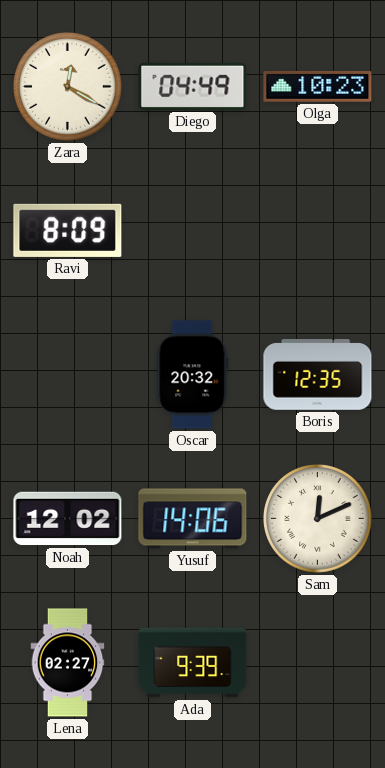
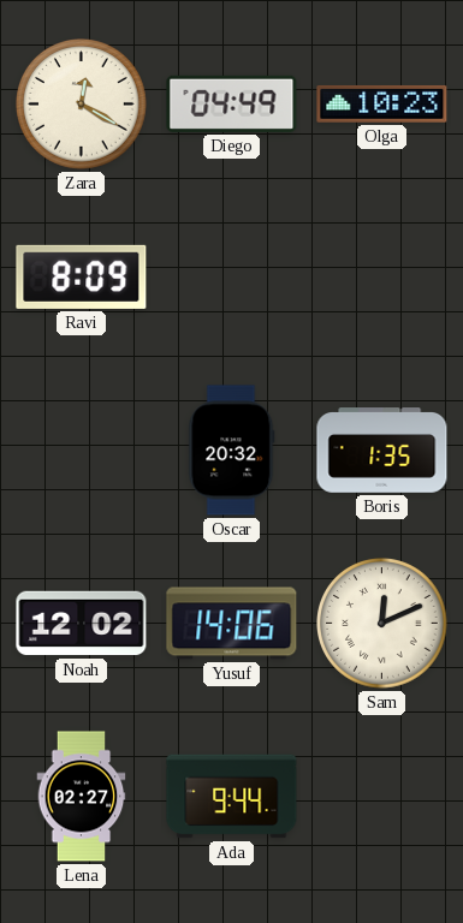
Boris: 12:35 -> 1:35 (382, 451)
Ada: 9:39 -> 9:44 (232, 797)
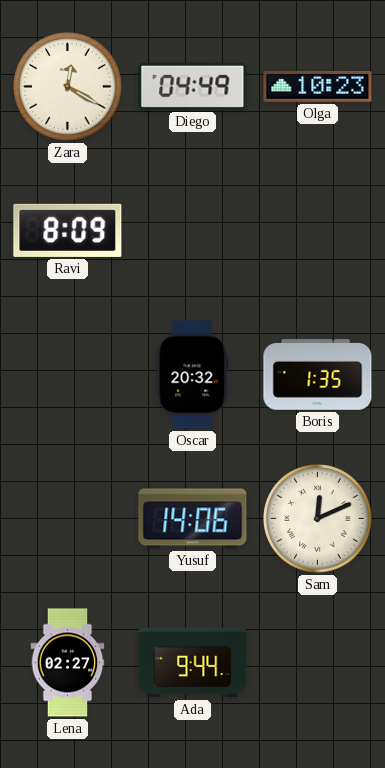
Noah: 12:02 -> none (82, 624)
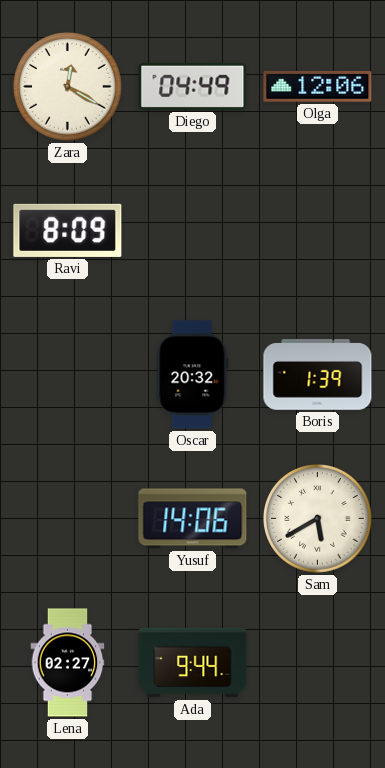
Olga: 10:23 -> 12:06 (318, 86)
Boris: 1:35 -> 1:39 (318, 375)
Sam: 12:11 -> 5:40 (318, 519)
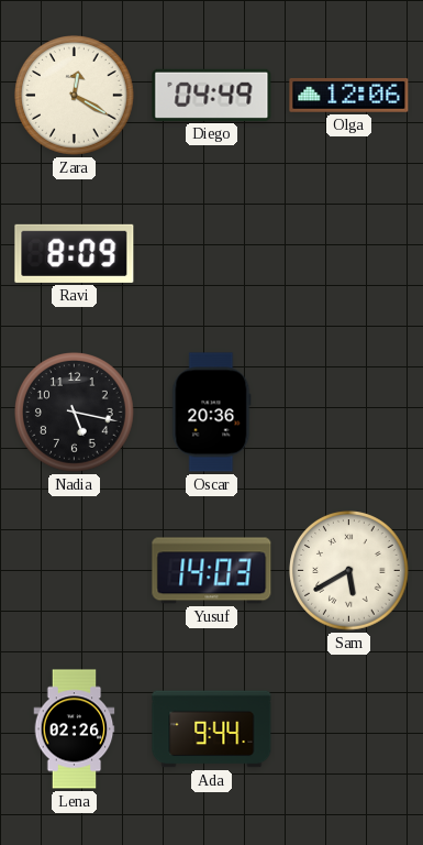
Nadia: none -> 5:17 (75, 413)
Oscar: 20:32 -> 20:36 (212, 413)
Boris: 1:39 -> none (318, 375)
Yusuf: 14:06 -> 14:03 (212, 571)
Lena: 02:27 -> 02:26 (75, 729)
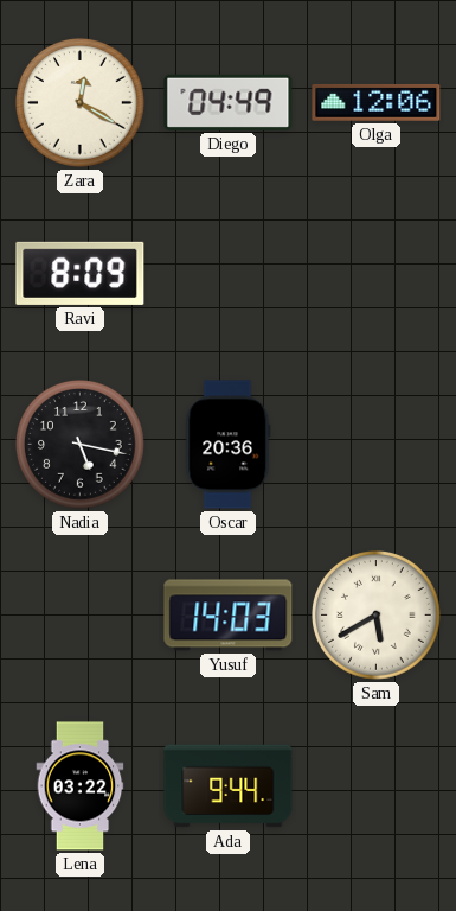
Lena: 02:26 -> 03:22 (81, 786)
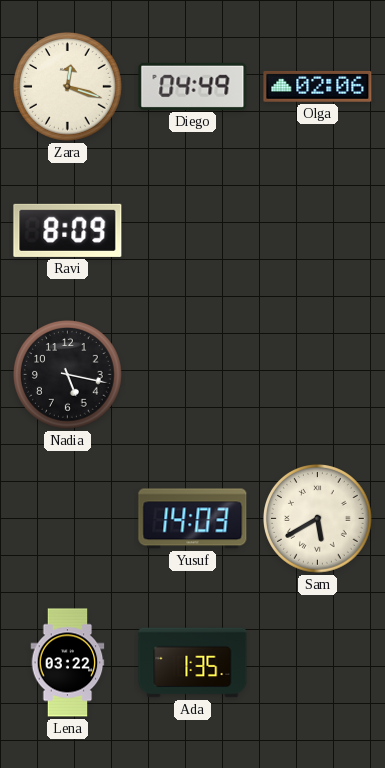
Zara: 12:20 -> 12:18 (68, 87)
Olga: 12:06 -> 02:06 (318, 86)
Oscar: 20:36 -> none (229, 445)
Ada: 9:44 -> 1:35 (193, 663)
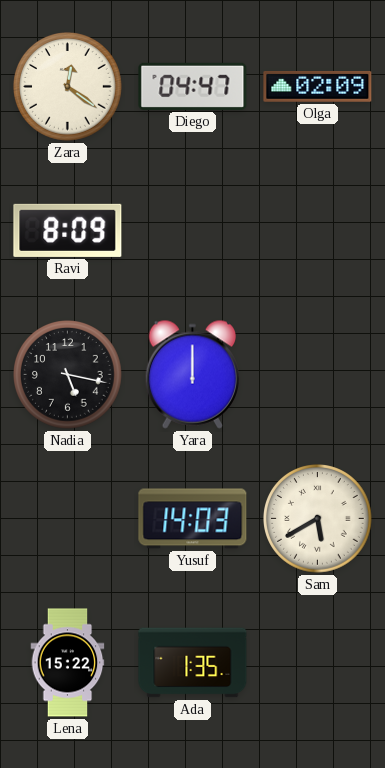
Zara: 12:18 -> 12:21 (68, 87)
Diego: 04:49 -> 04:47 (193, 86)
Olga: 02:06 -> 02:09 (318, 86)
Yara: none -> 12:00 (193, 374)
Lena: 03:22 -> 15:22 (68, 663)
